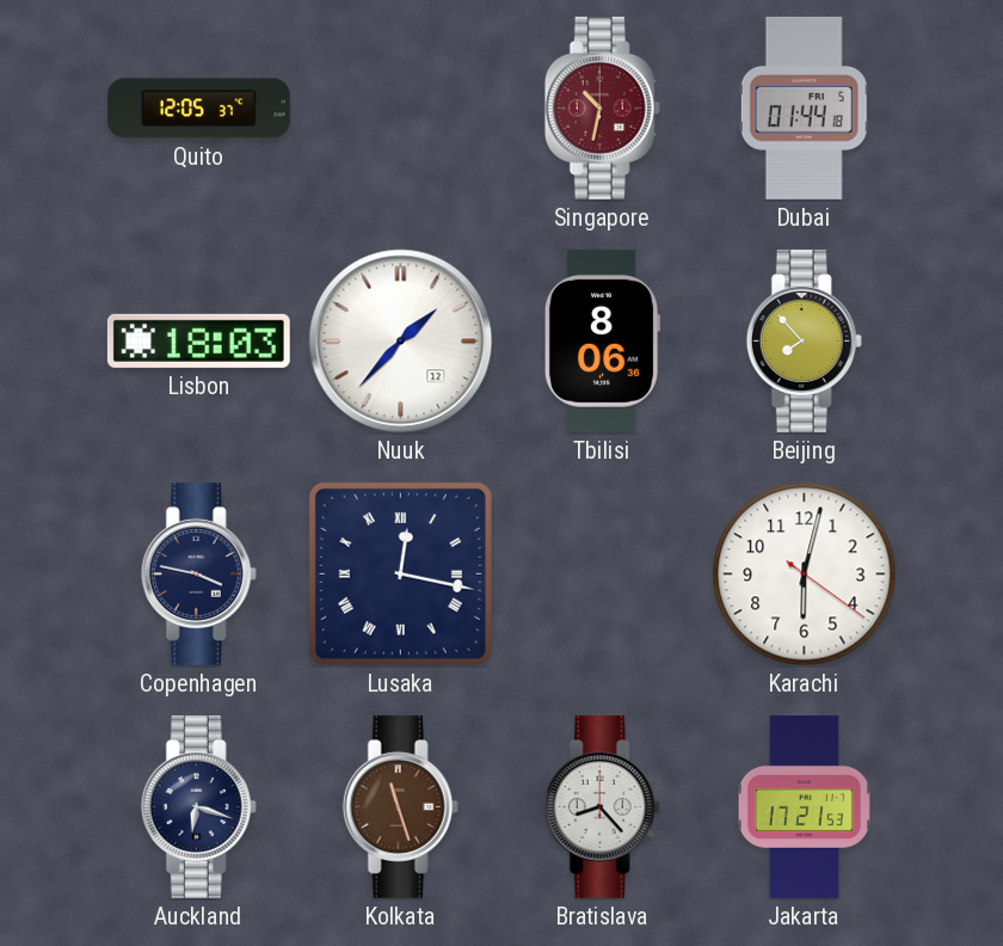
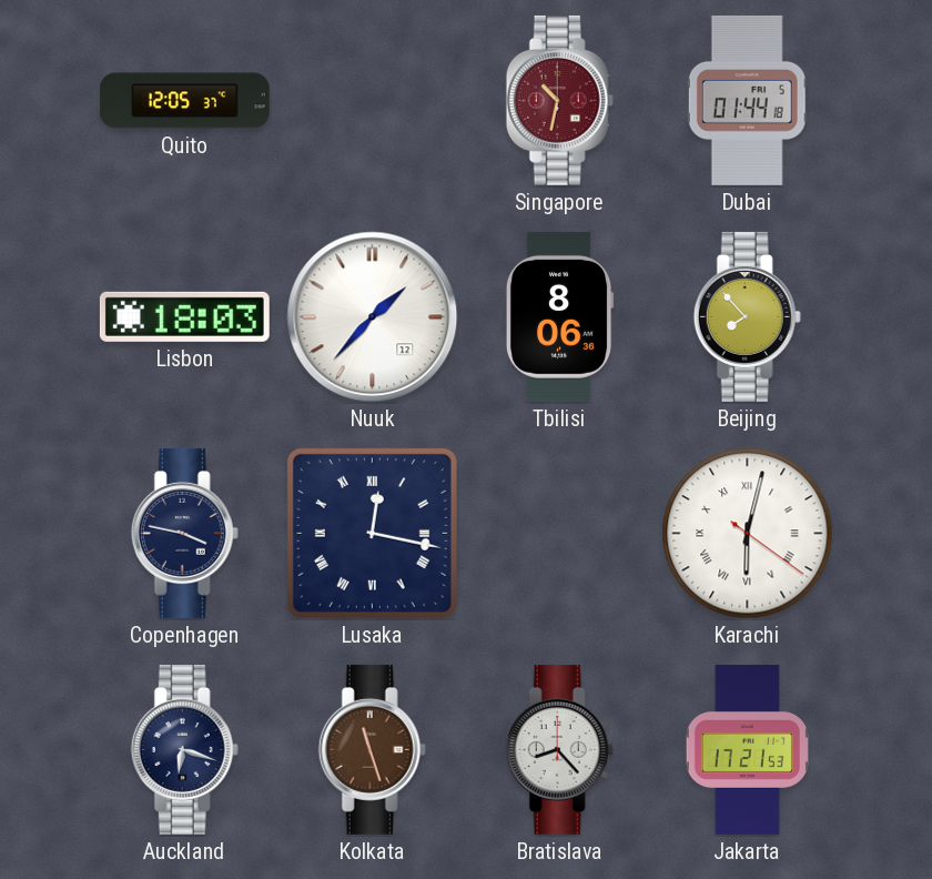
Karachi numerals: Arabic -> Roman (748, 534)
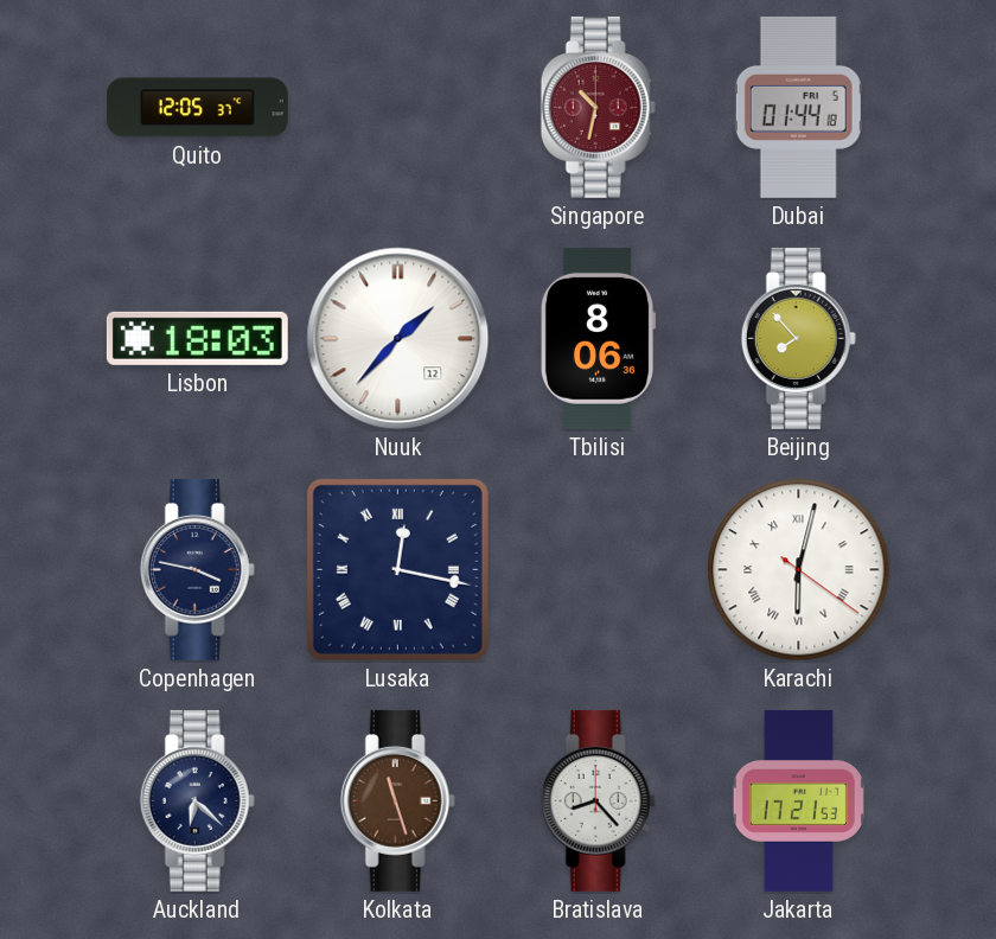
Auckland: 6:18 -> 6:22 (197, 800)
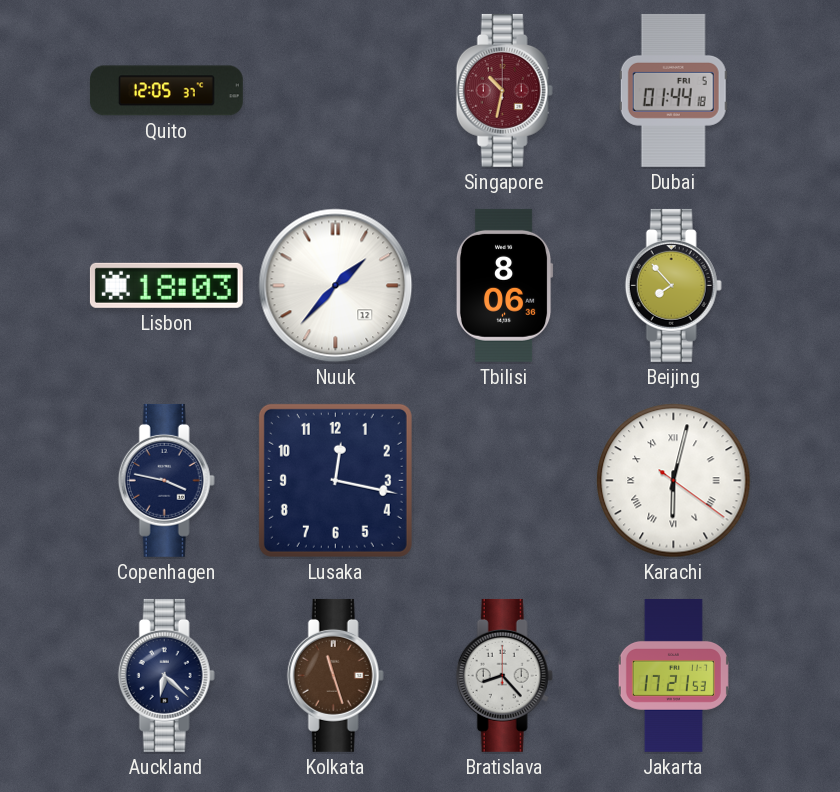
Lusaka numerals: Roman -> Arabic (335, 480)
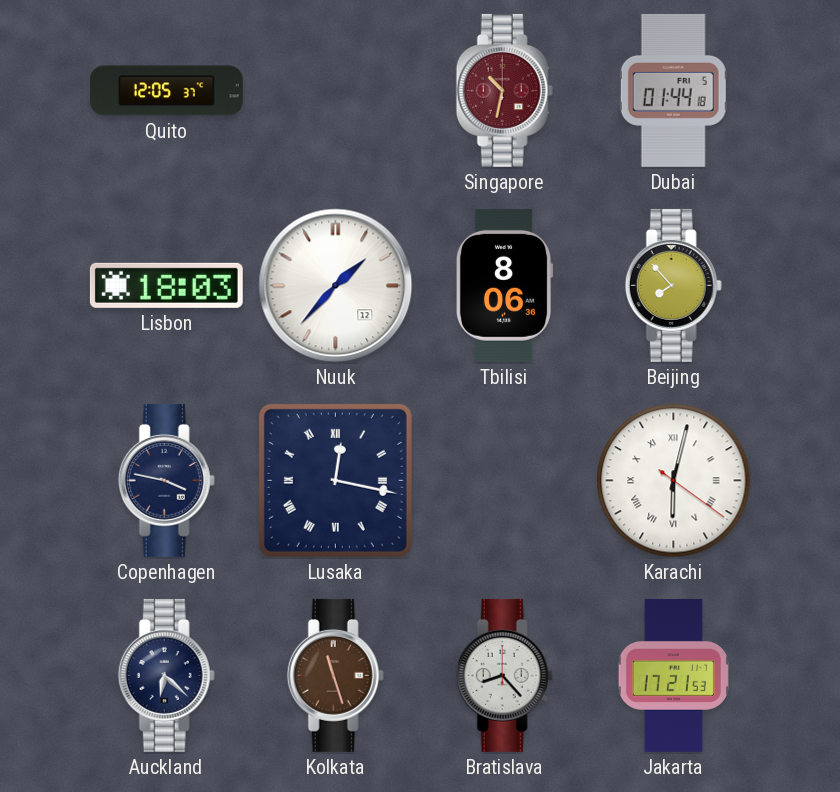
Lusaka numerals: Arabic -> Roman (335, 480)
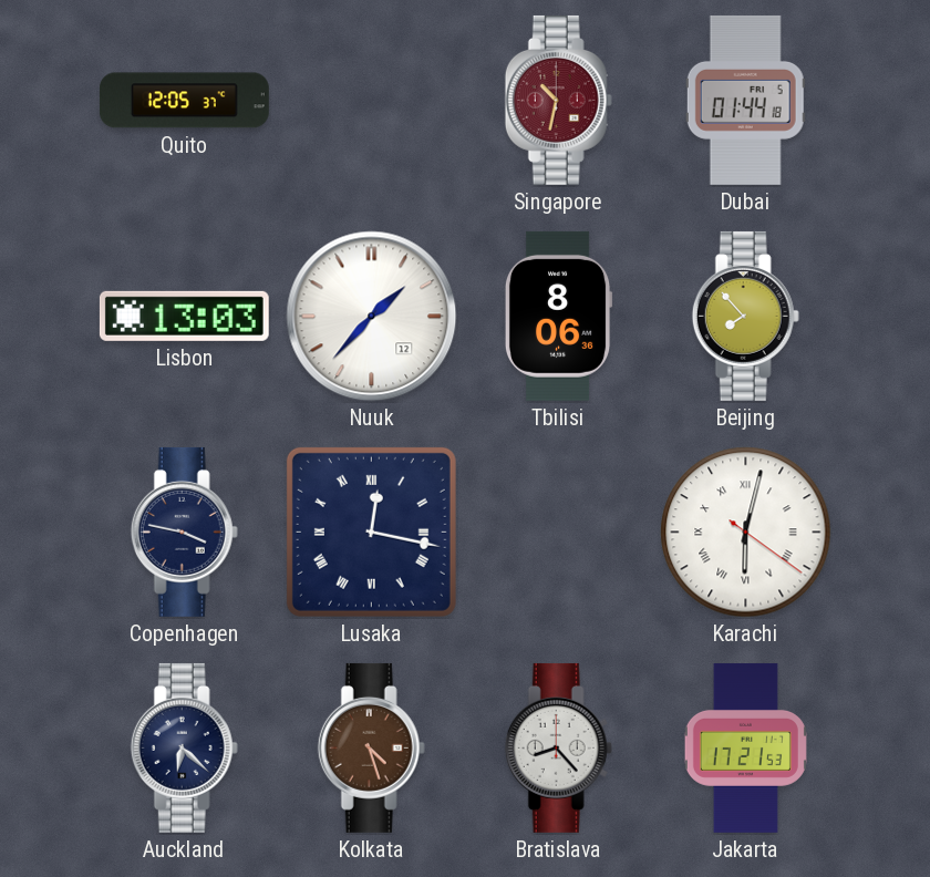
Lisbon: 18:03 -> 13:03 (184, 316)
Kolkata: 11:27 -> 4:27 (371, 747)
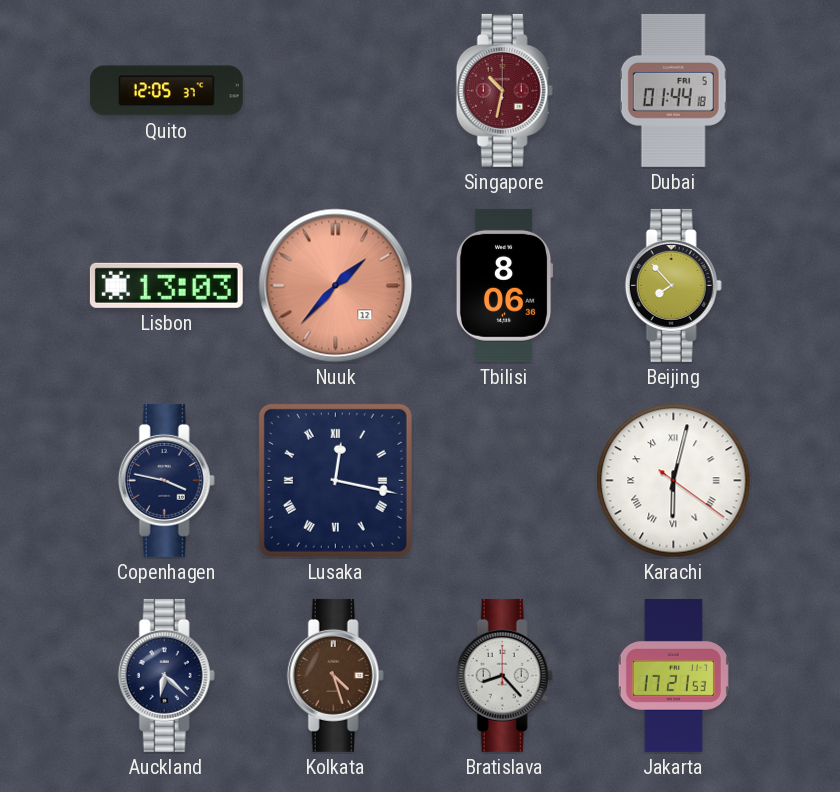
Nuuk dial: white -> salmon (336, 286)
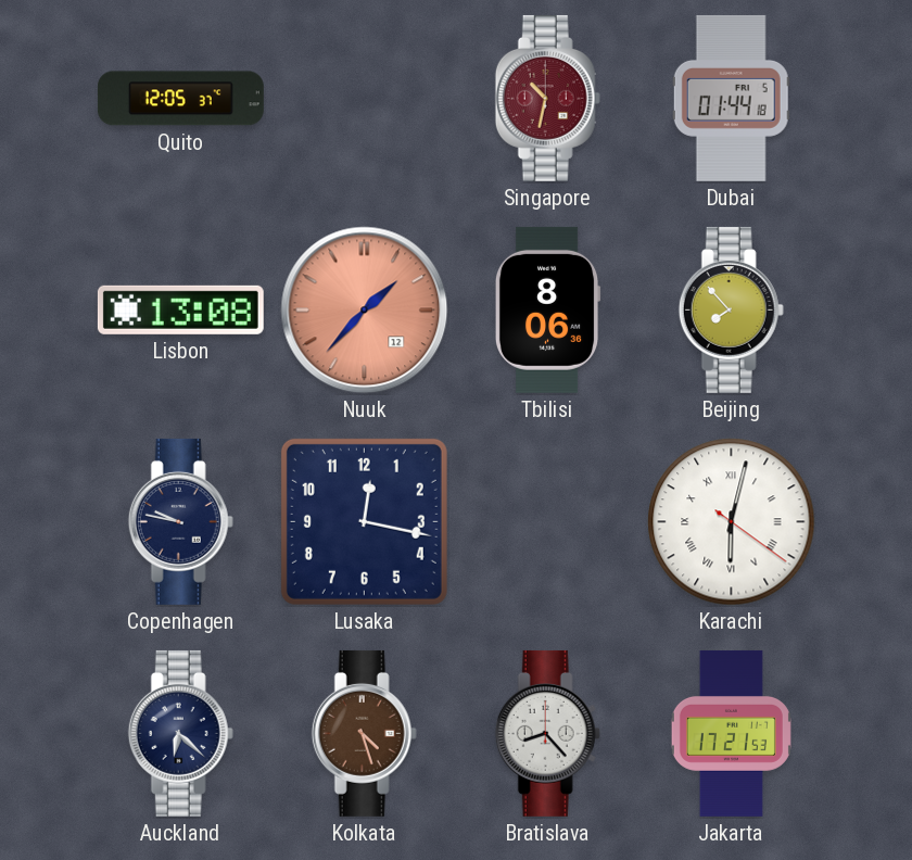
Lisbon: 13:03 -> 13:08 (180, 309)
Copenhagen: 3:47 -> 9:47 (180, 521)
Lusaka numerals: Roman -> Arabic (364, 521)
